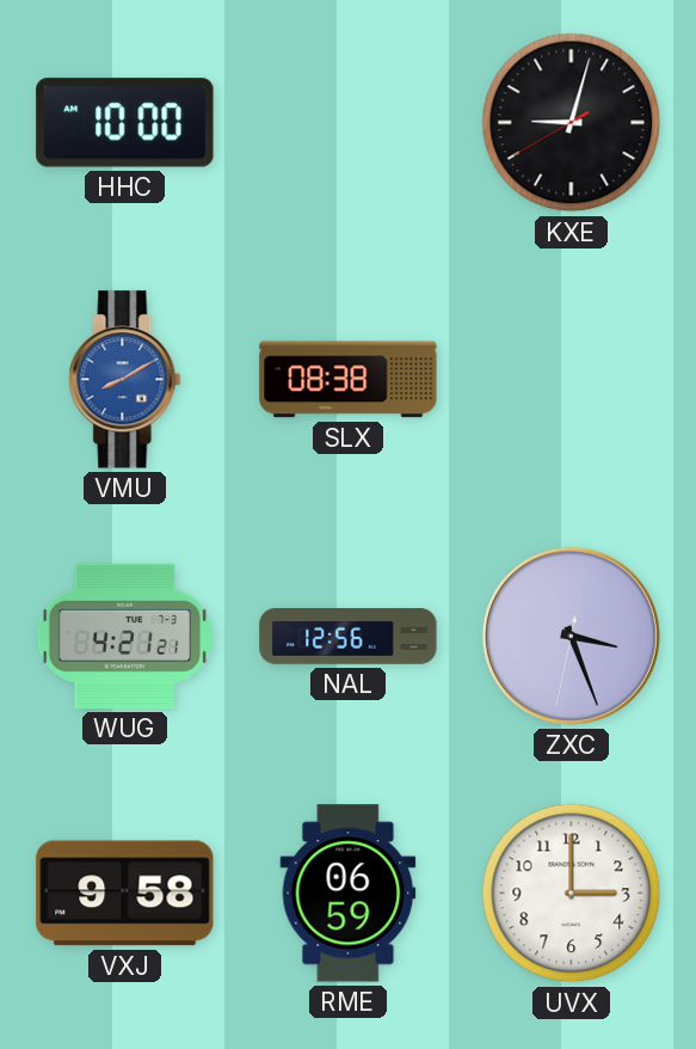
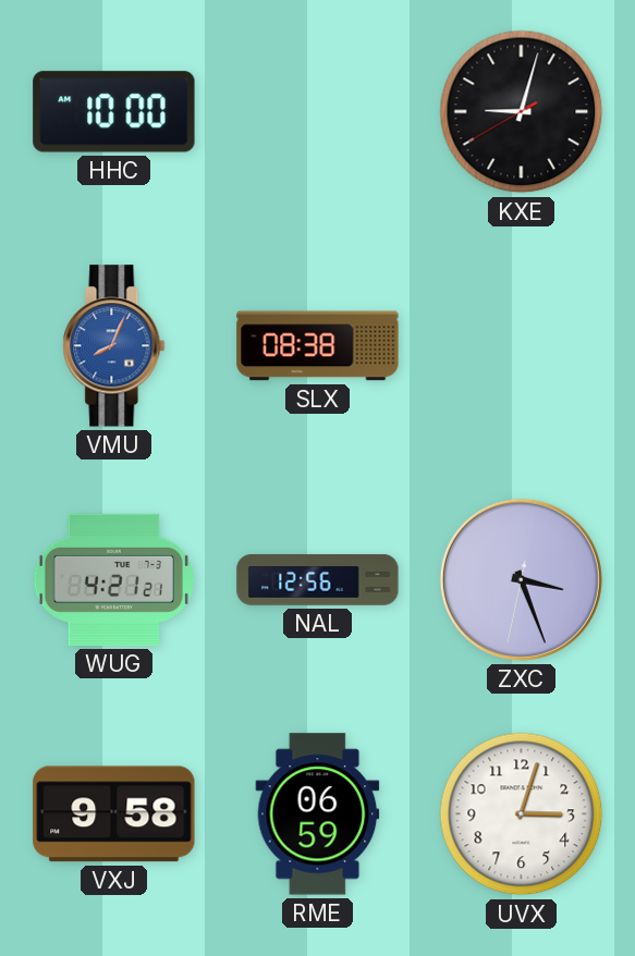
VMU: 8:10 -> 8:04 (114, 346)
UVX: 3:00 -> 3:03 (522, 814)
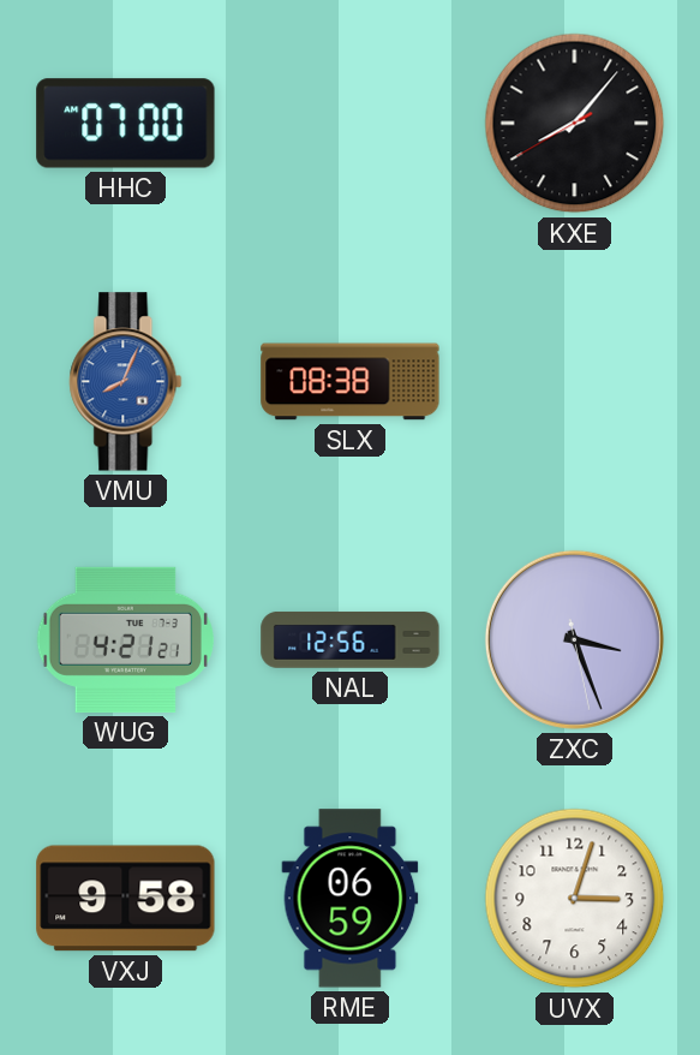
HHC: 10:00 -> 07:00 (126, 124)
KXE: 9:02 -> 8:06 (575, 124)
ZXC: 3:26:32 -> 3:26:28 (574, 639)
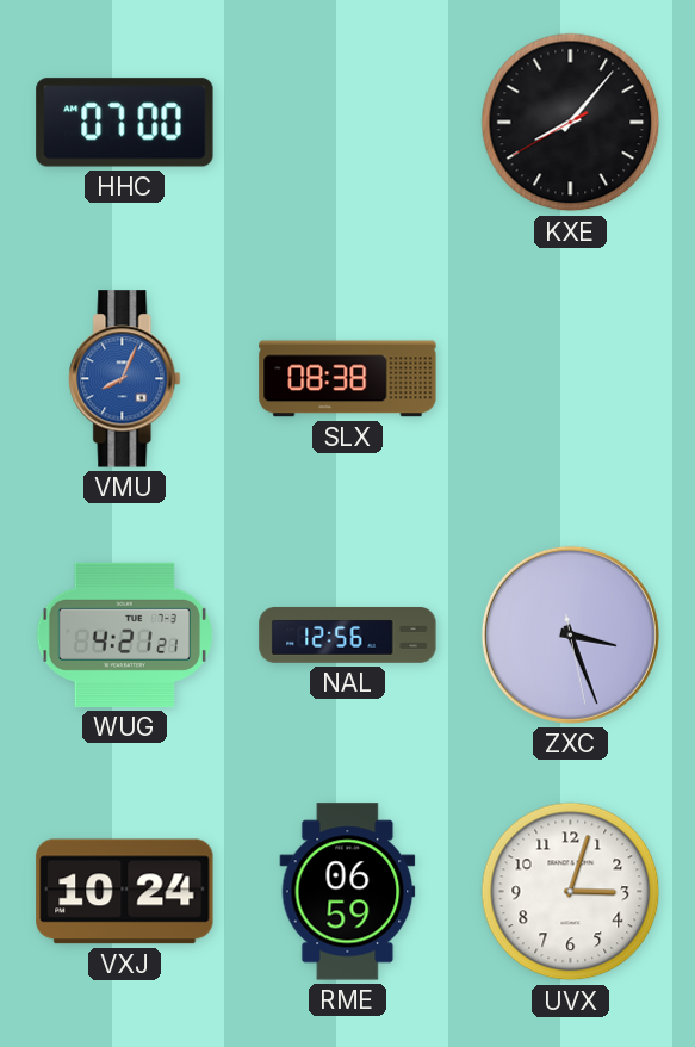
VXJ: 9:58 -> 10:24 (125, 892)
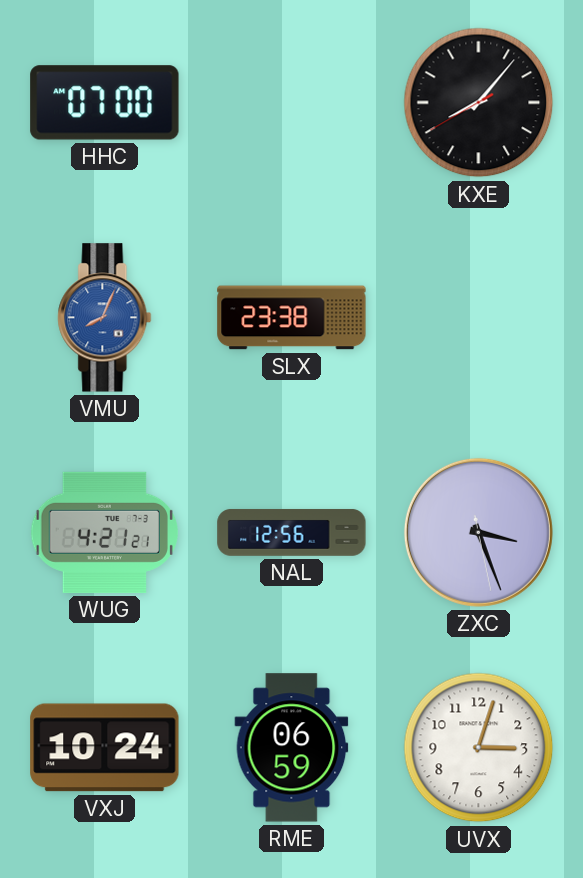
SLX: 08:38 -> 23:38 (292, 318)
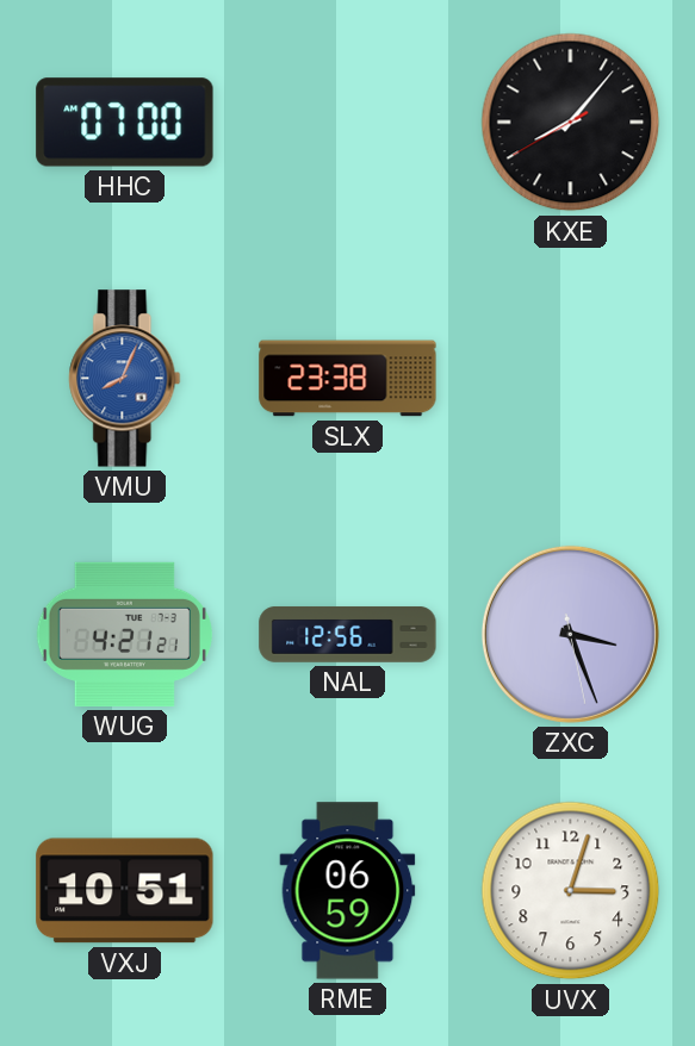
VXJ: 10:24 -> 10:51 (125, 891)
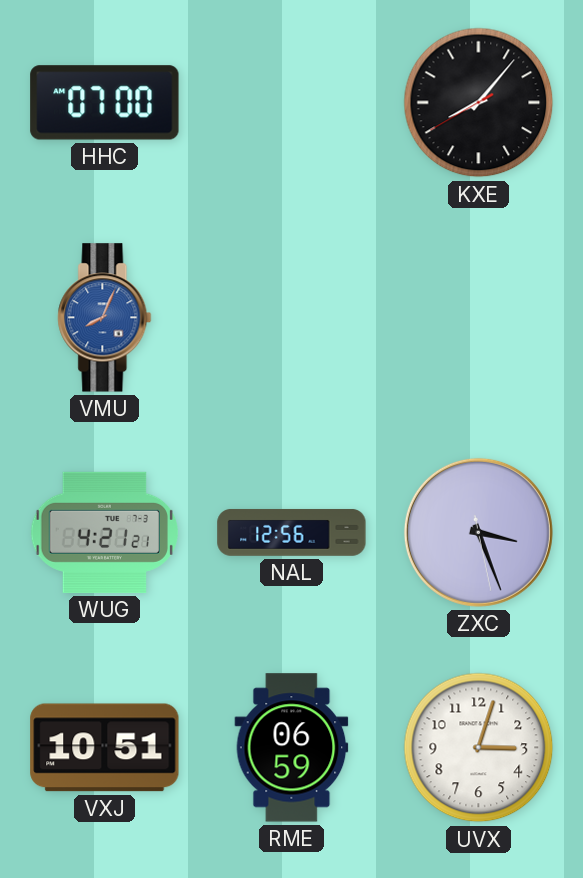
SLX: 23:38 -> none (348, 379)
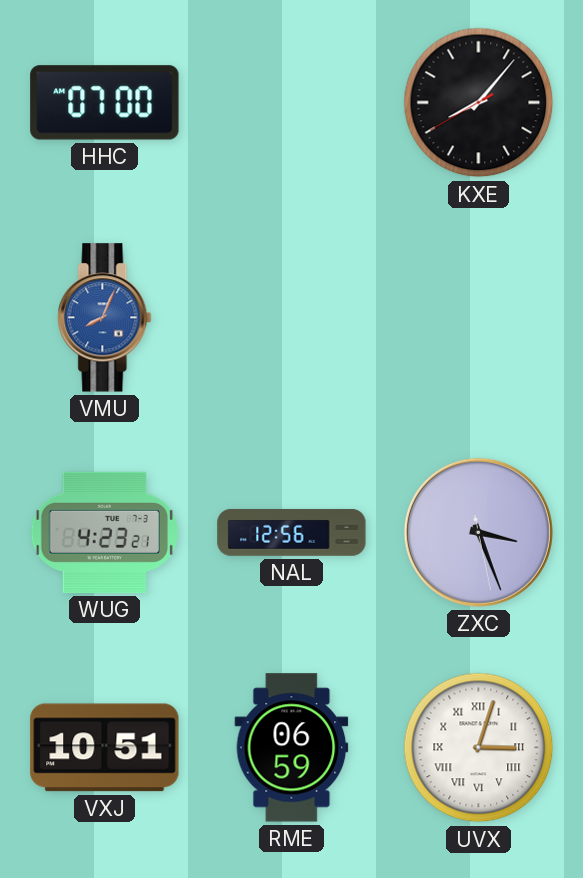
WUG: 4:21 -> 4:23 (104, 532)
UVX numerals: Arabic -> Roman (479, 748)
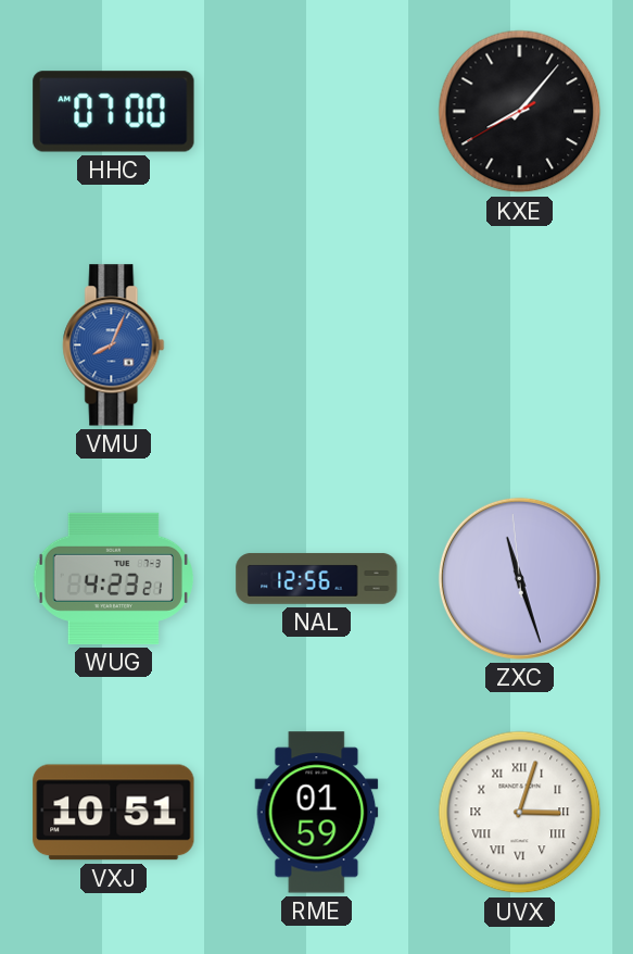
ZXC: 3:26 -> 11:26 (519, 578)
RME: 06:59 -> 01:59 (317, 813)
